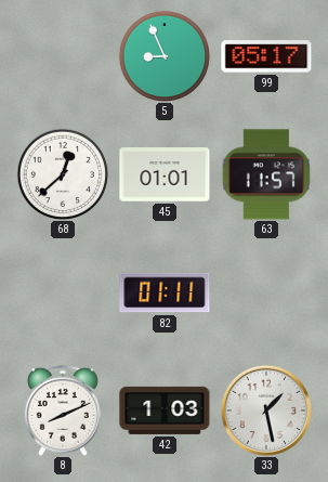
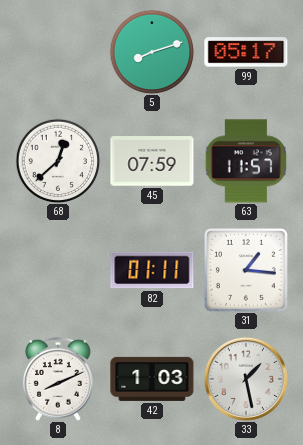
5: 8:56 -> 8:12 (152, 52)
45: 01:01 -> 07:59 (152, 161)
31: none -> 1:16 (246, 270)
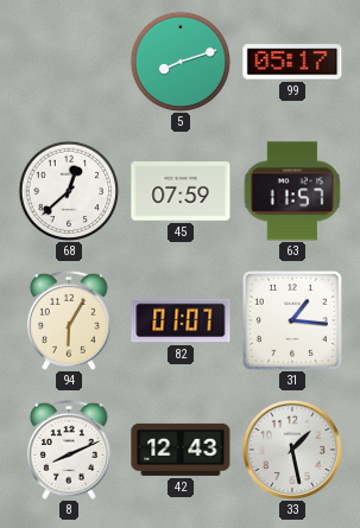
94: none -> 6:05 (69, 320)
82: 01:11 -> 01:07 (181, 320)
42: 1:03 -> 12:43 (181, 450)
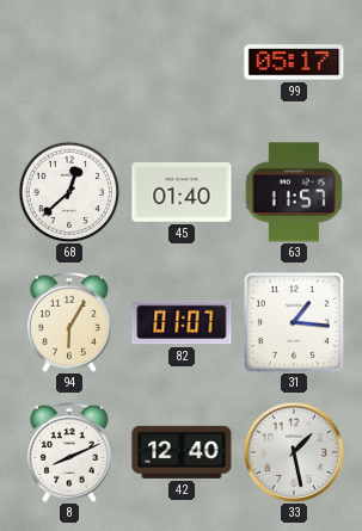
5: 8:12 -> none (181, 62)
45: 07:59 -> 01:40 (182, 192)
42: 12:43 -> 12:40 (182, 452)
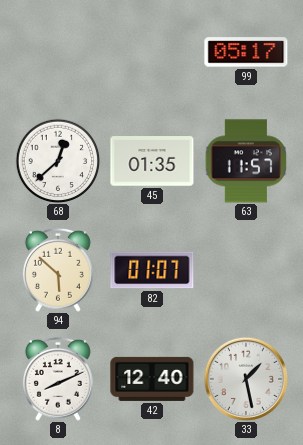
45: 01:40 -> 01:35 (152, 161)
94: 6:05 -> 5:52 (58, 270)
31: 1:16 -> none (294, 322)
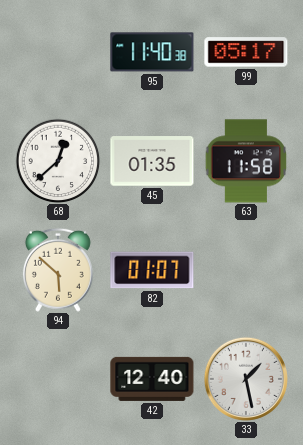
95: none -> 11:40 (152, 52)
63: 11:57 -> 11:58 (246, 161)
8: 8:11 -> none (58, 379)
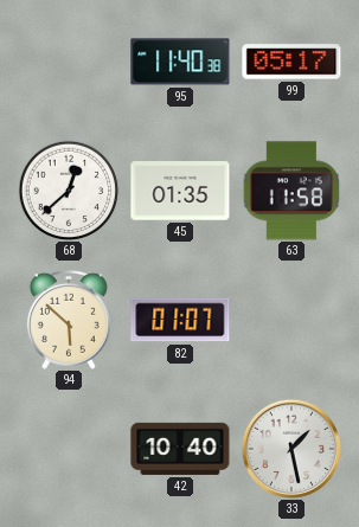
42: 12:40 -> 10:40 (180, 449)
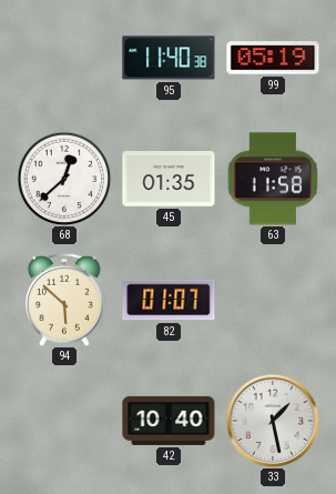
99: 05:17 -> 05:19 (273, 58)
